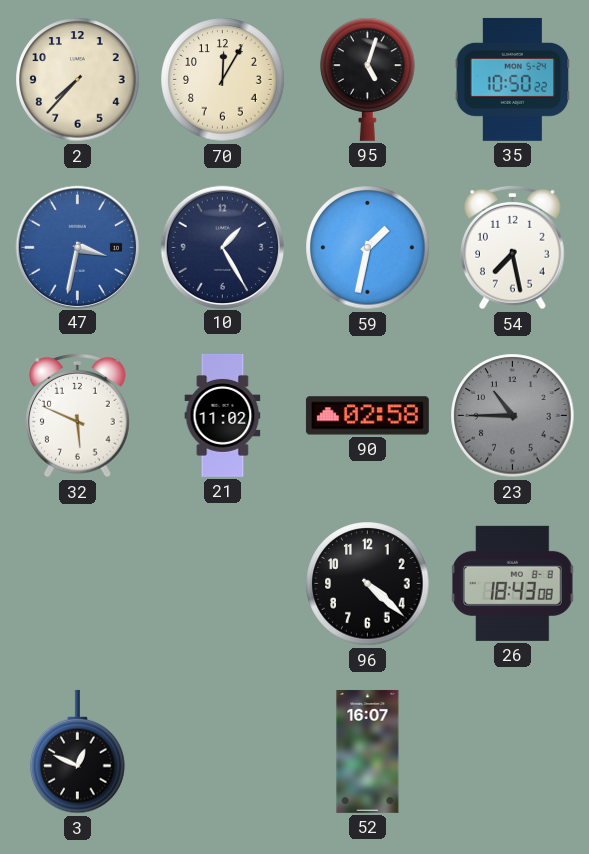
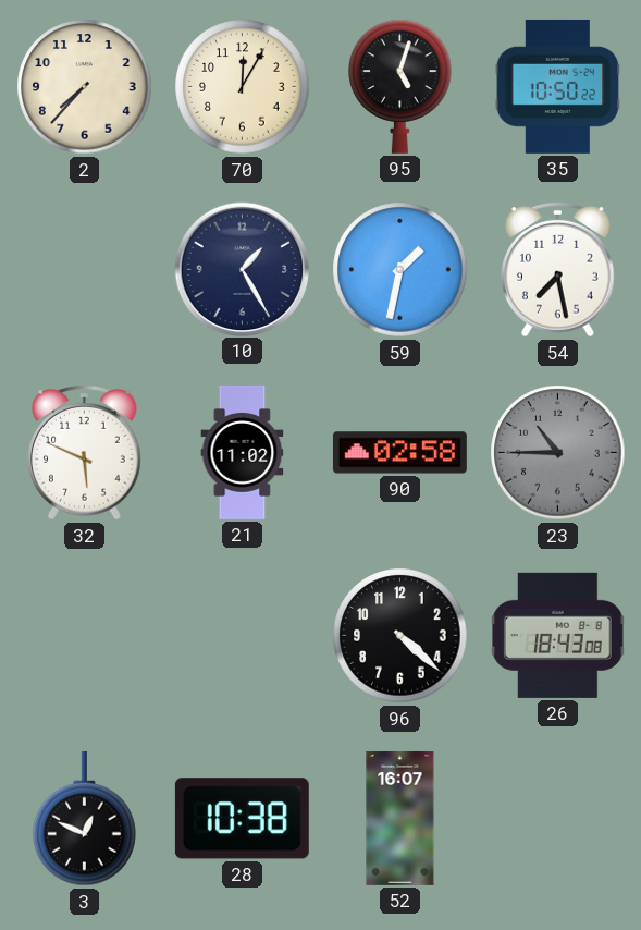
47: 3:32 -> none (77, 247)
28: none -> 10:38 (242, 819)
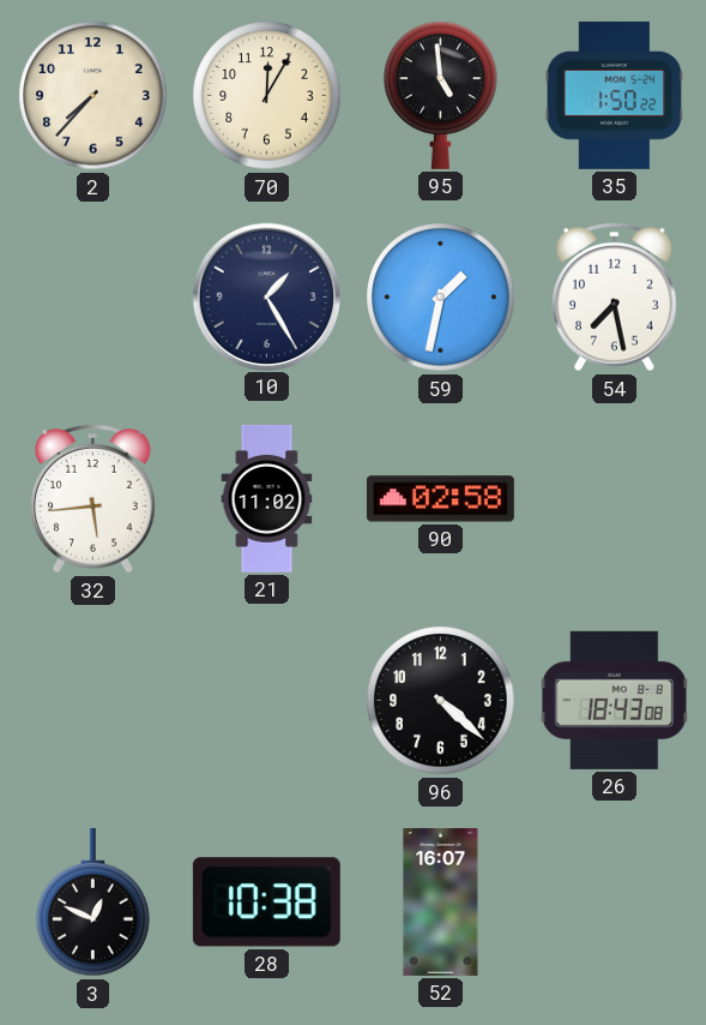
95: 5:03 -> 4:59 (441, 95)
35: 10:50 -> 1:50 (615, 95)
32: 5:49 -> 5:44 (93, 498)
23: 10:45 -> none (558, 453)
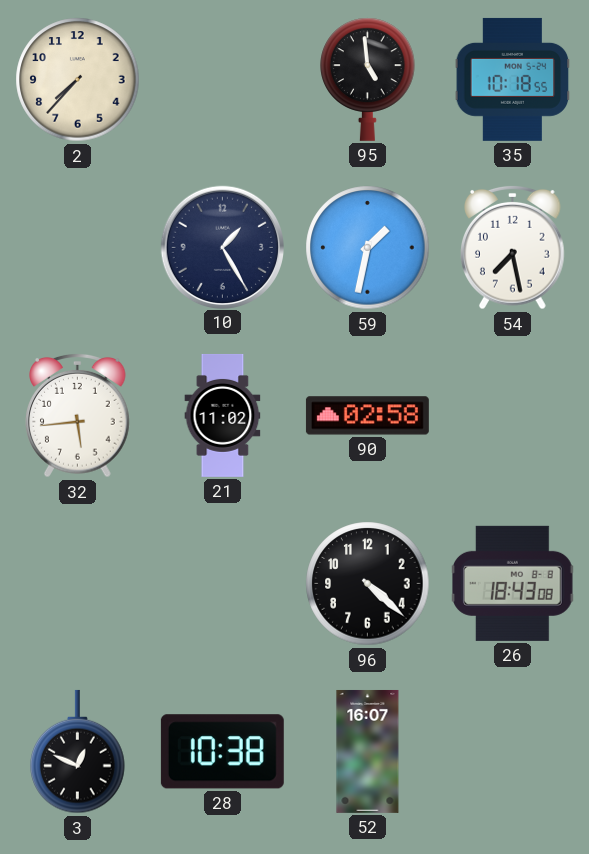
70: 12:05 -> none (267, 96)
35: 1:50 -> 10:18 (513, 79)
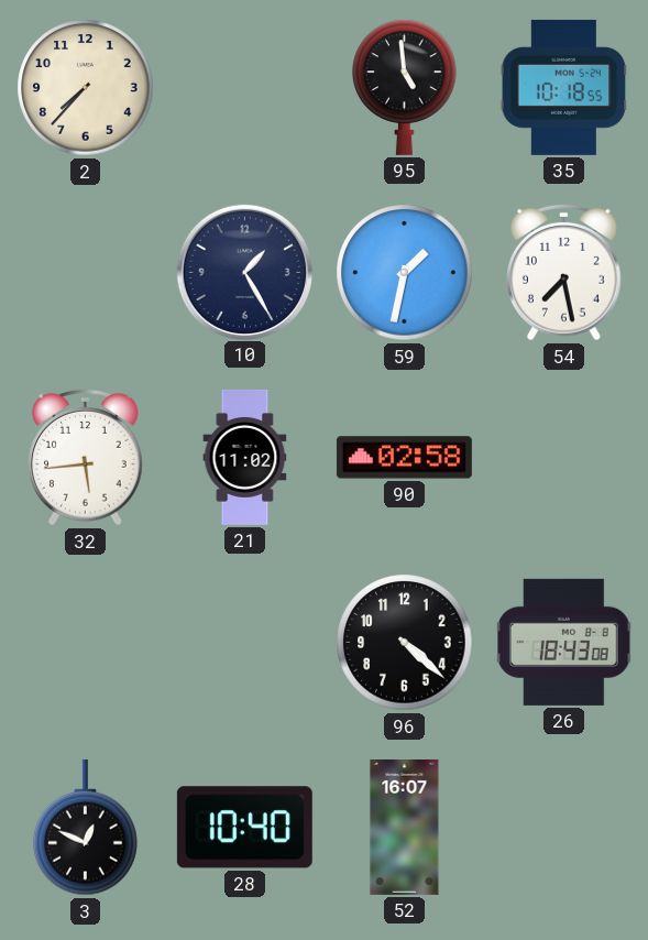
28: 10:38 -> 10:40 (244, 828)
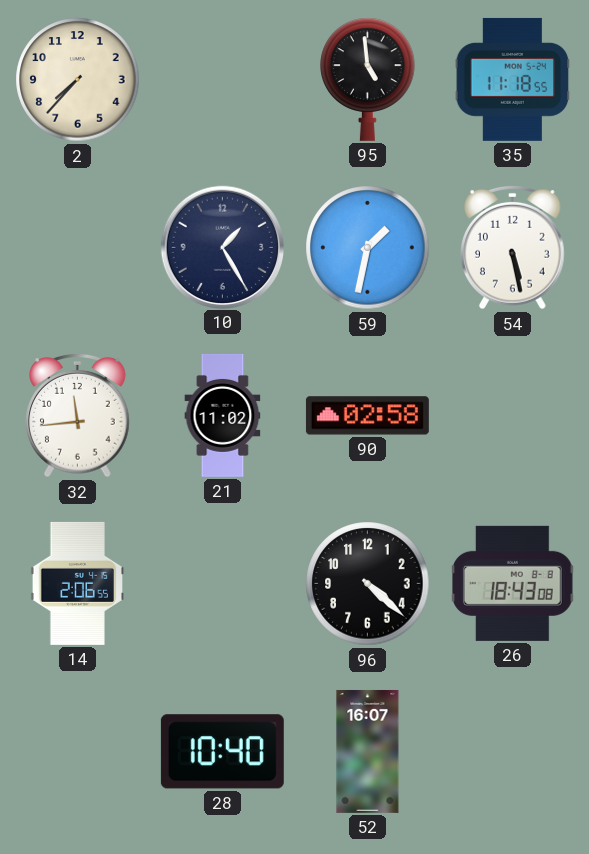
35: 10:18 -> 11:18 (513, 79)
54: 7:28 -> 5:28 (513, 247)
32: 5:44 -> 11:44 (78, 415)
14: none -> 2:06 (78, 583)
3: 12:49 -> none (86, 828)
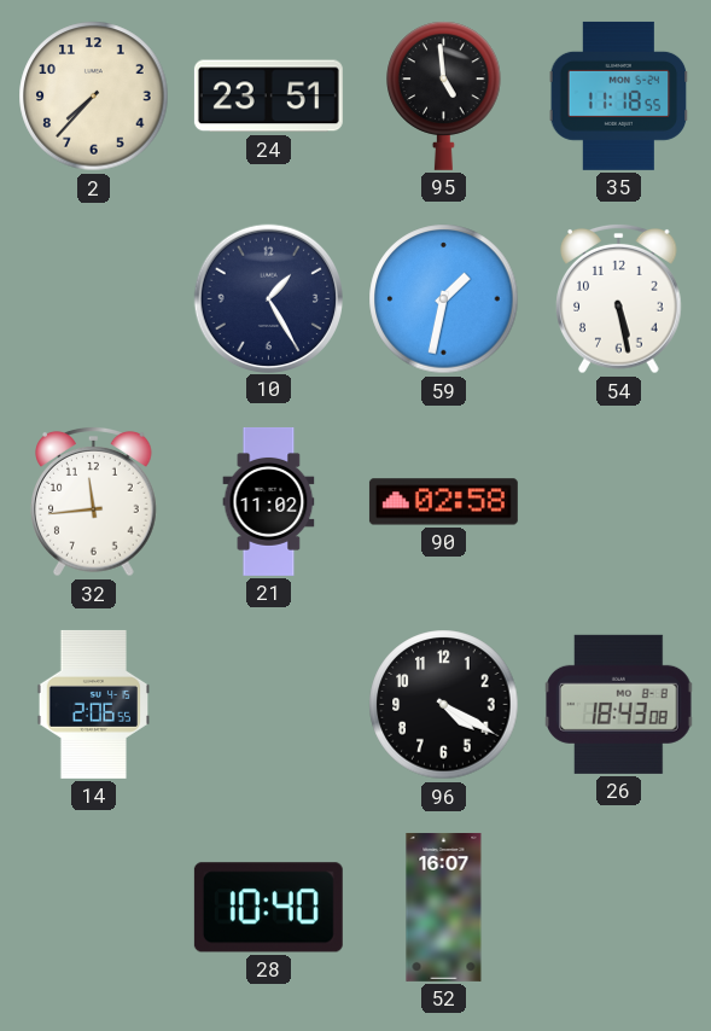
24: none -> 23:51 (268, 97)
96: 4:22 -> 4:20 (444, 705)
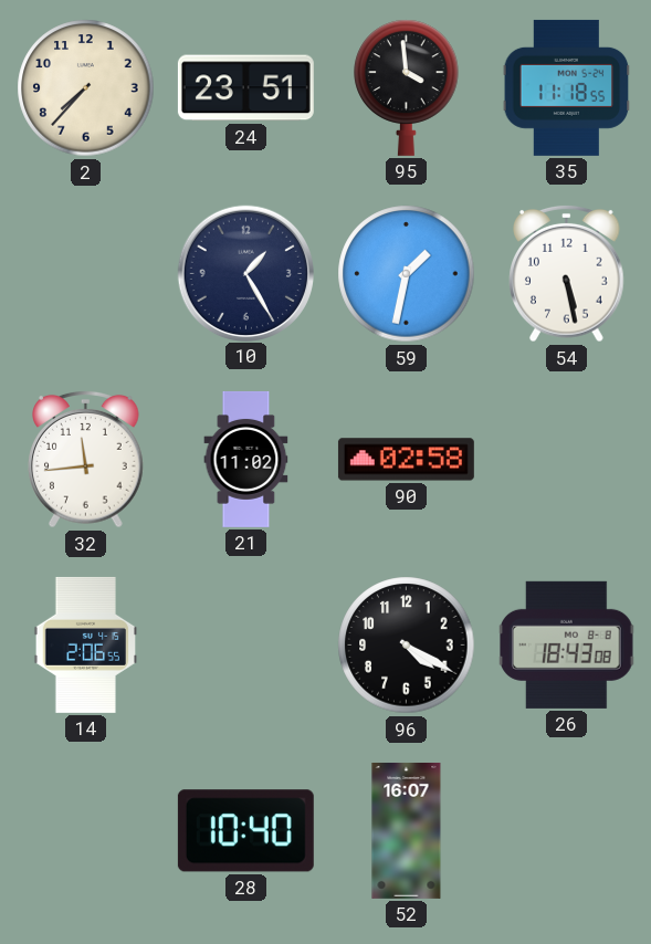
95: 4:59 -> 3:59 (407, 87)
